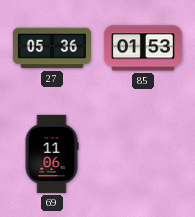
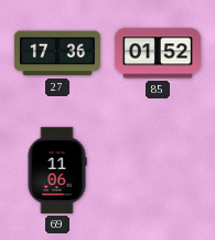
27: 05:36 -> 17:36 (57, 53)
85: 01:53 -> 01:52 (158, 53)
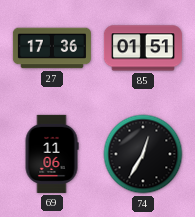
85: 01:52 -> 01:51 (143, 48)
74: none -> 12:35 (143, 154)
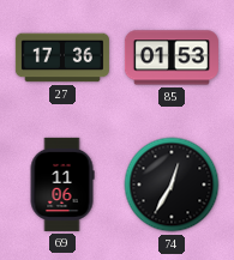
85: 01:51 -> 01:53 (172, 58)
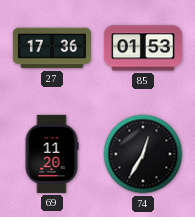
69: 11:06 -> 11:20 (52, 154)
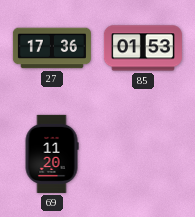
74: 12:35 -> none (143, 154)
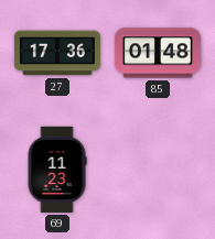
85: 01:53 -> 01:48 (158, 53)
69: 11:20 -> 11:23 (57, 170)
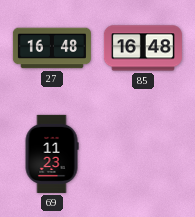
27: 17:36 -> 16:48 (52, 48)
85: 01:48 -> 16:48 (143, 48)
